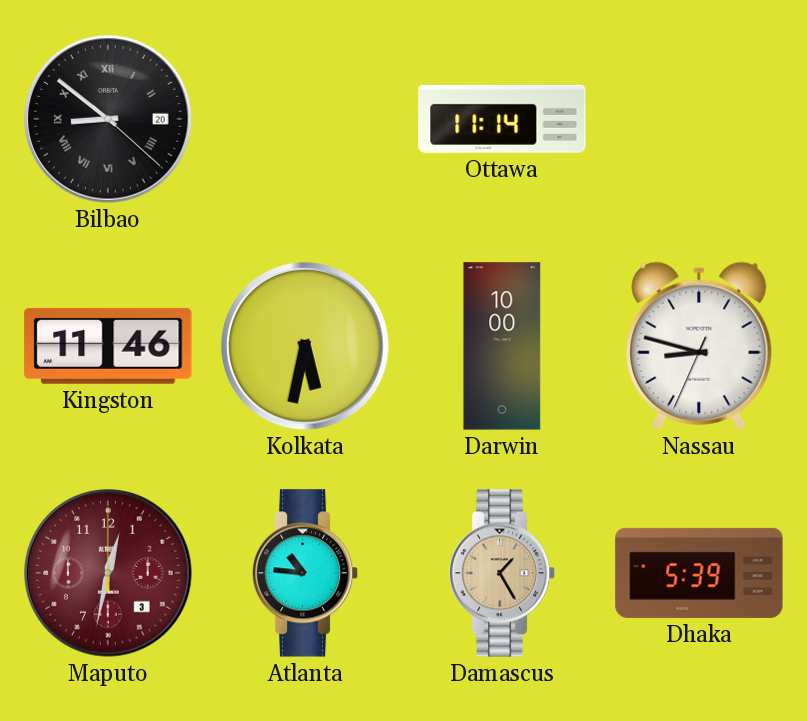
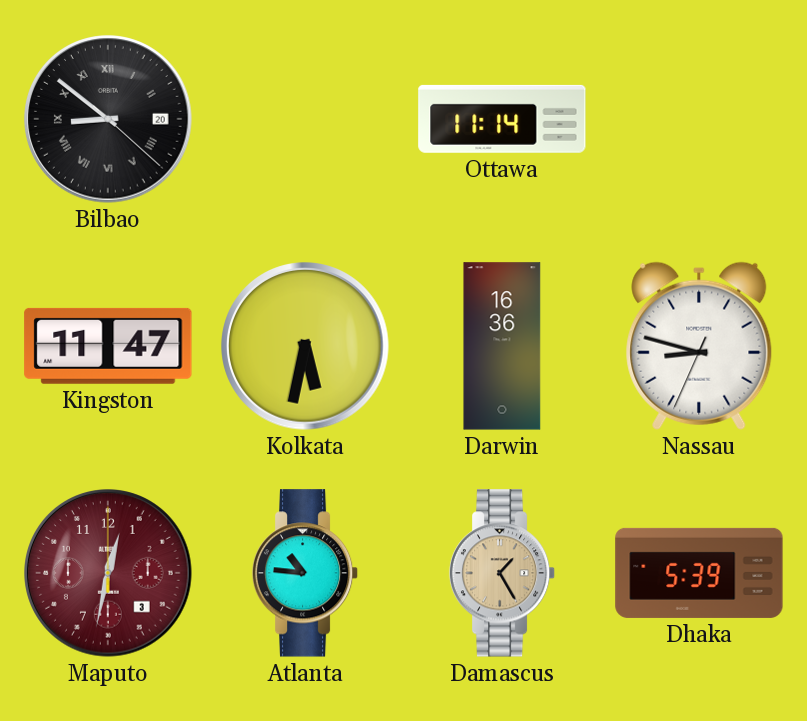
Kingston: 11:46 -> 11:47 (108, 346)
Darwin: 10:00 -> 16:36 (502, 346)
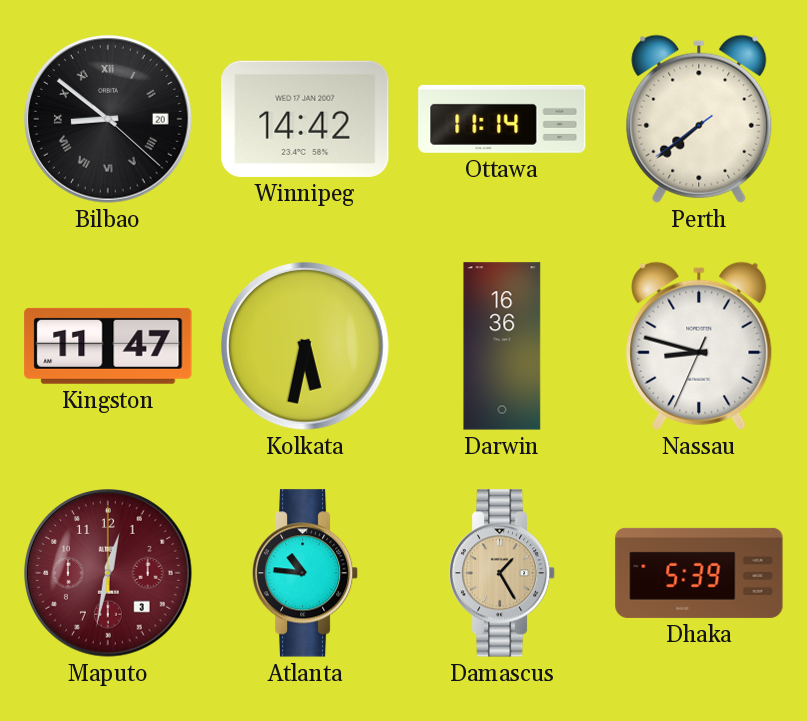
Winnipeg: none -> 14:42 (305, 119)
Perth: none -> 7:38 (699, 119)
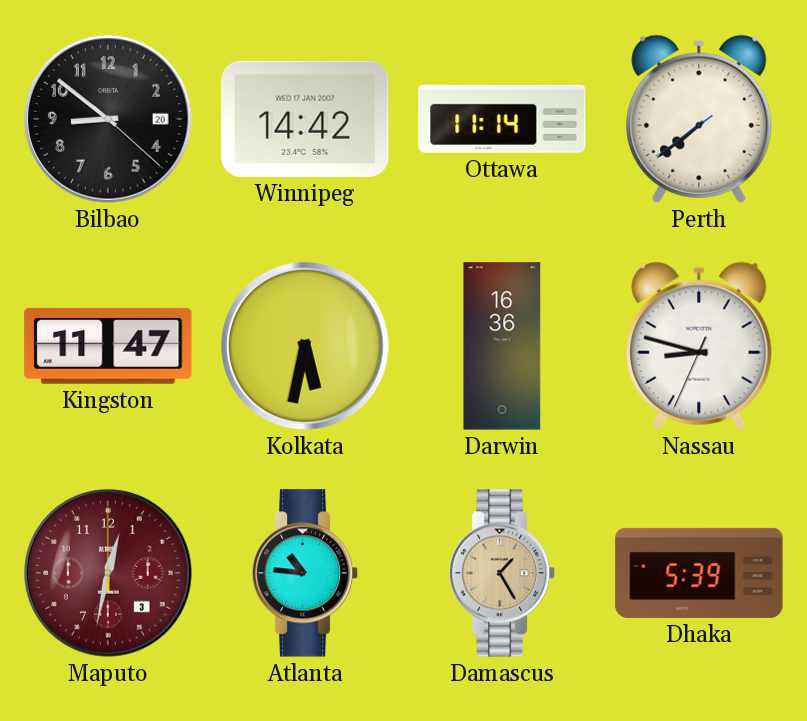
Bilbao numerals: Roman -> Arabic (108, 119)
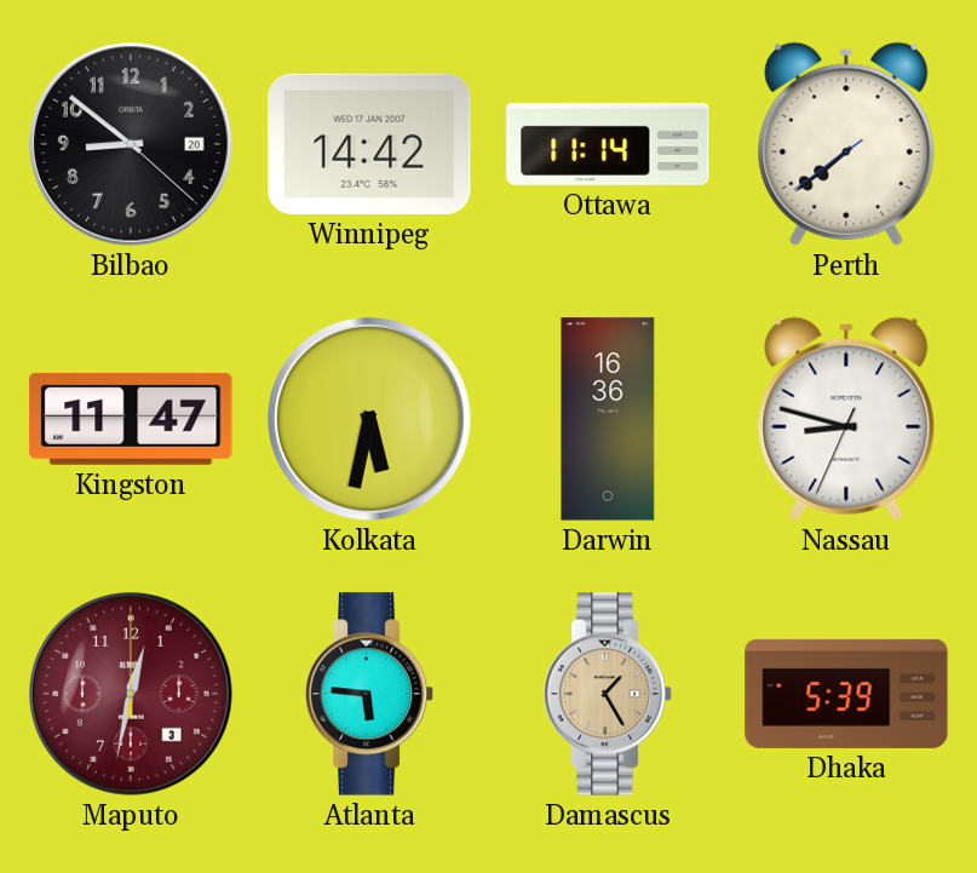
Atlanta: 10:46 -> 5:46 (369, 694)
